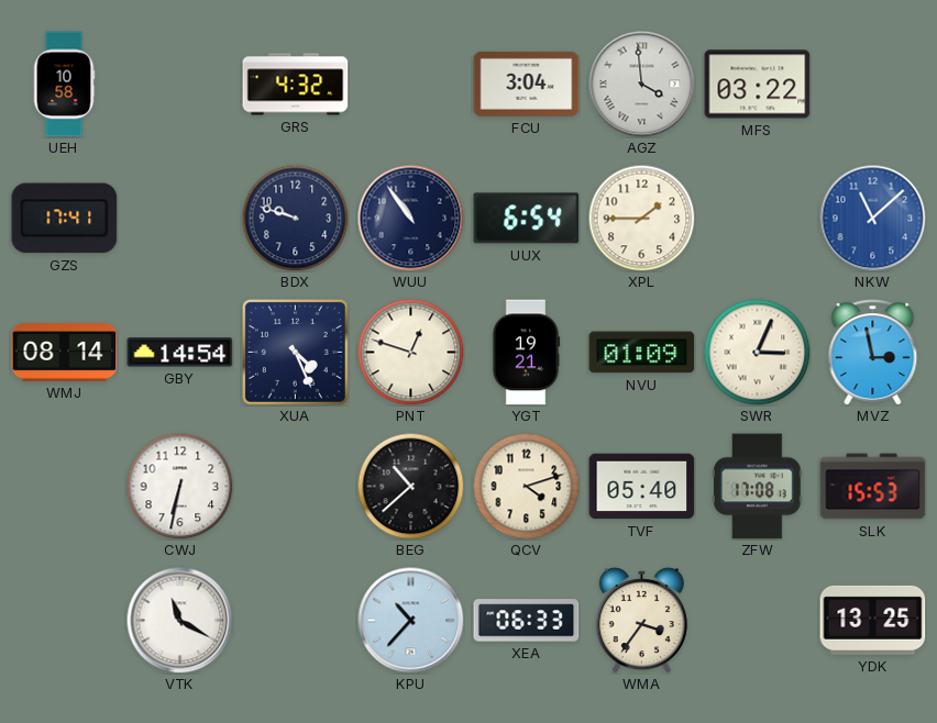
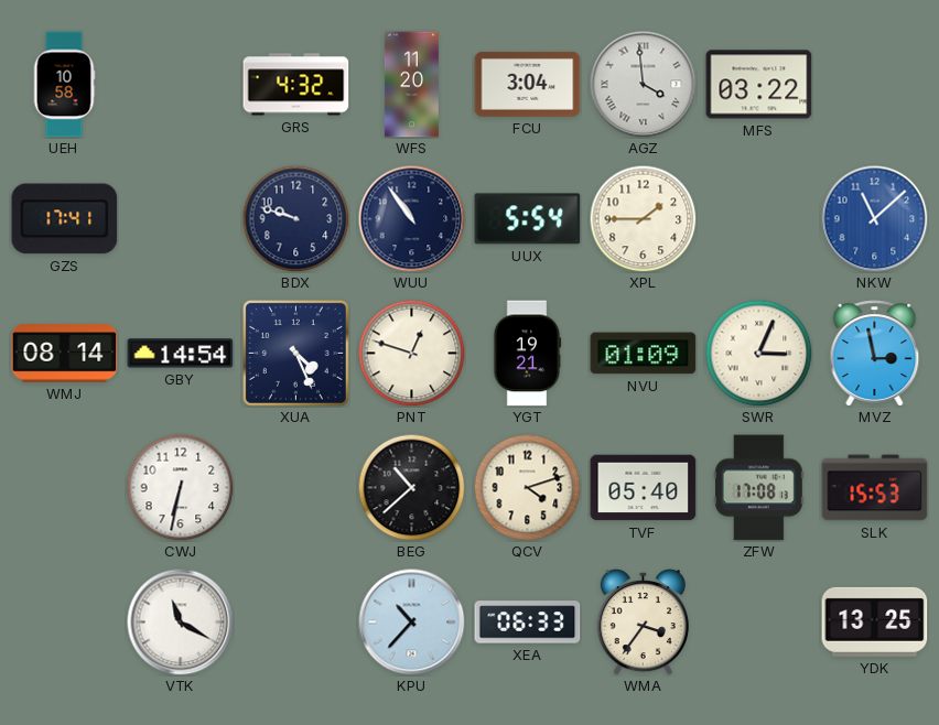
WFS: none -> 11:20 (411, 85)
UUX: 6:54 -> 5:54 (528, 219)
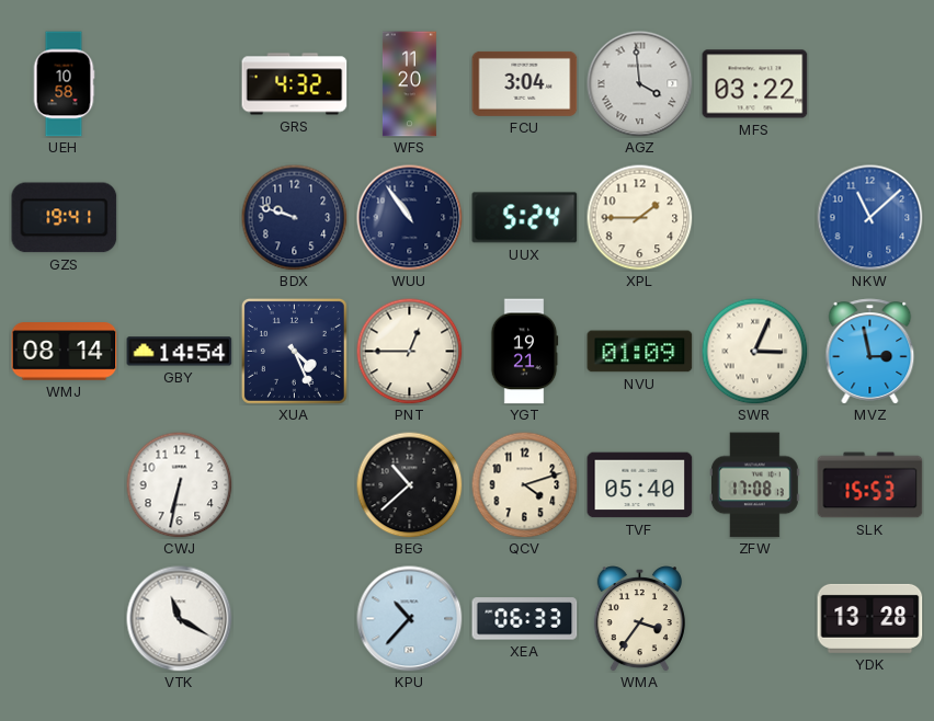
GZS: 17:41 -> 19:41 (65, 218)
UUX: 5:54 -> 5:24 (525, 218)
PNT: 12:48 -> 12:45 (409, 351)
YDK: 13:25 -> 13:28 (870, 618)
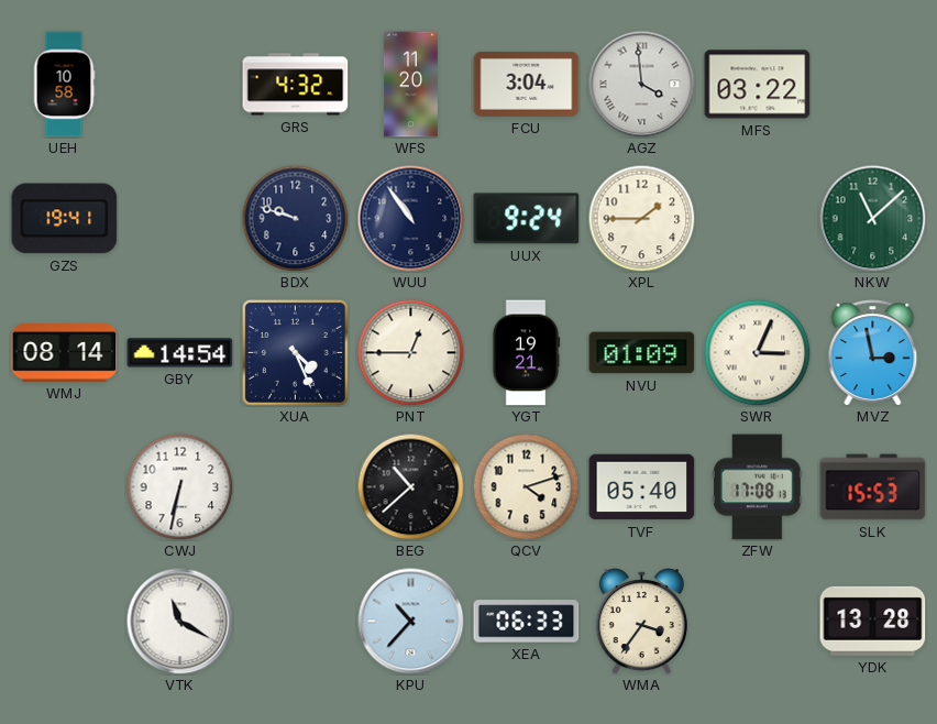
UUX: 5:24 -> 9:24 (527, 219)
NKW dial: blue -> green (873, 219)
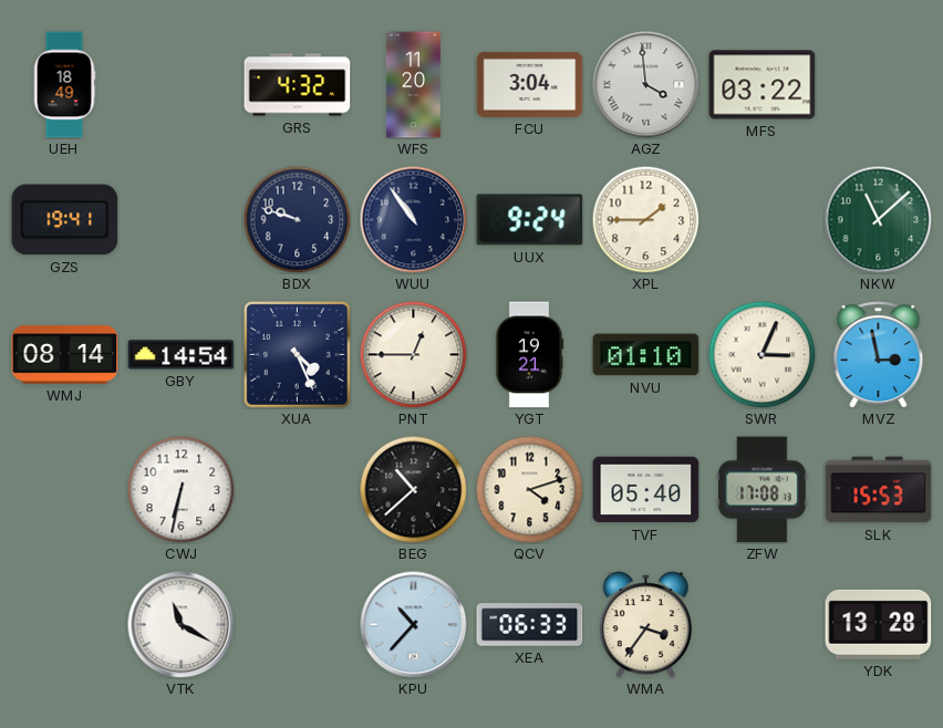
UEH: 10:58 -> 18:49 (64, 85)
NVU: 01:09 -> 01:10 (646, 355)
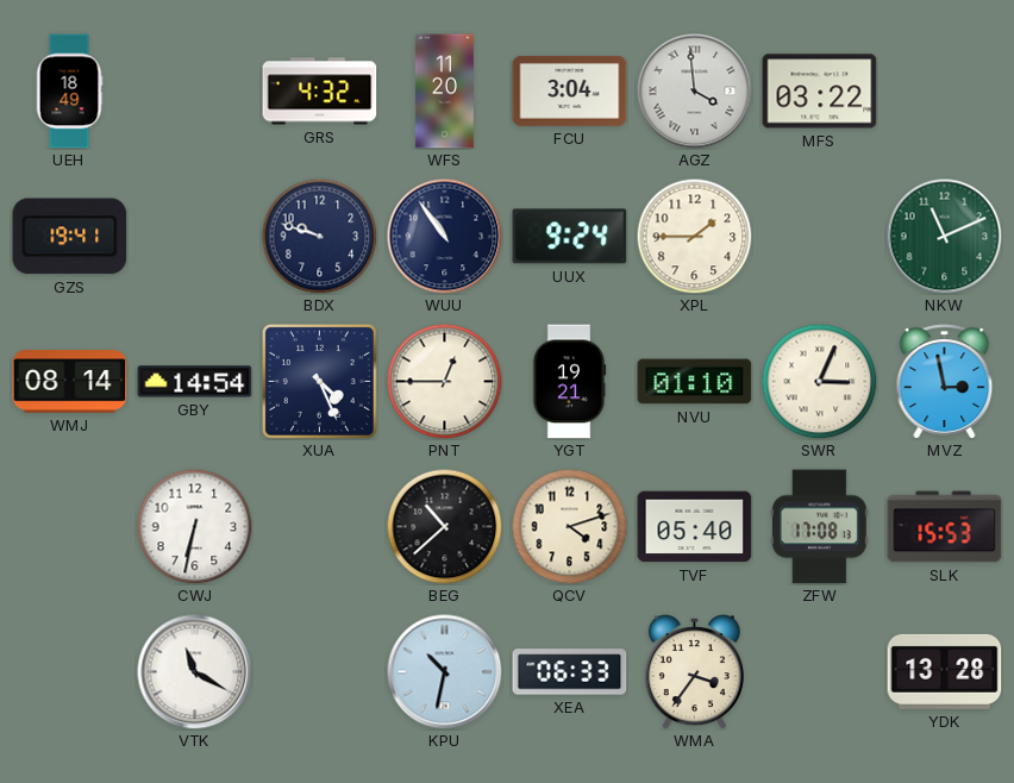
NKW: 11:08 -> 11:11 (945, 237)
KPU: 10:37 -> 10:32 (445, 672)
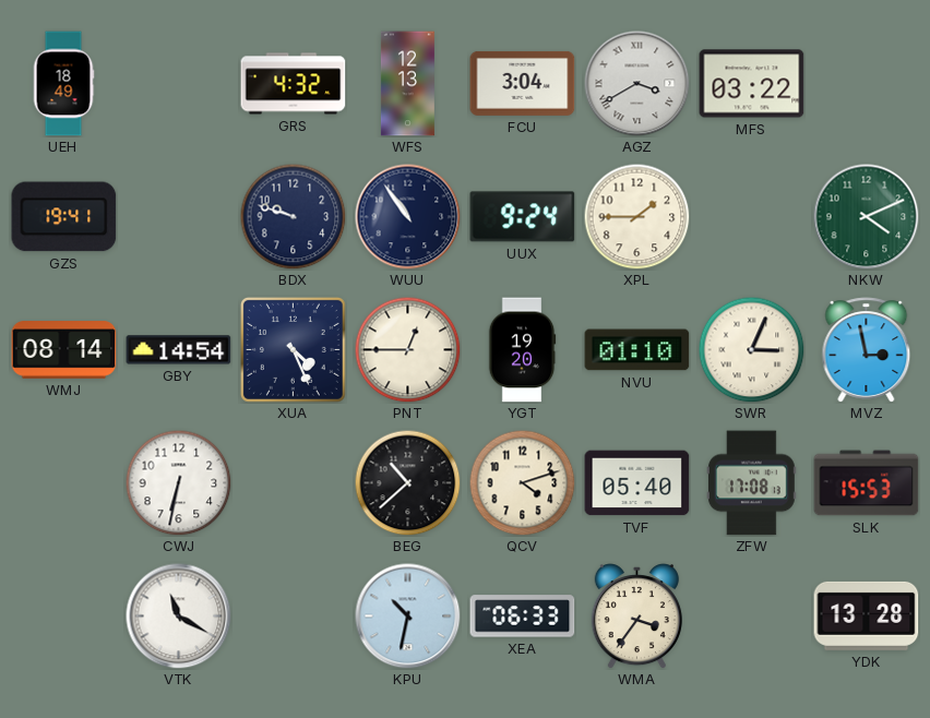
WFS: 11:20 -> 12:13 (407, 84)
AGZ: 3:59 -> 3:40 (637, 84)
NKW: 11:11 -> 4:11 (867, 217)
YGT: 19:21 -> 19:20 (522, 350)
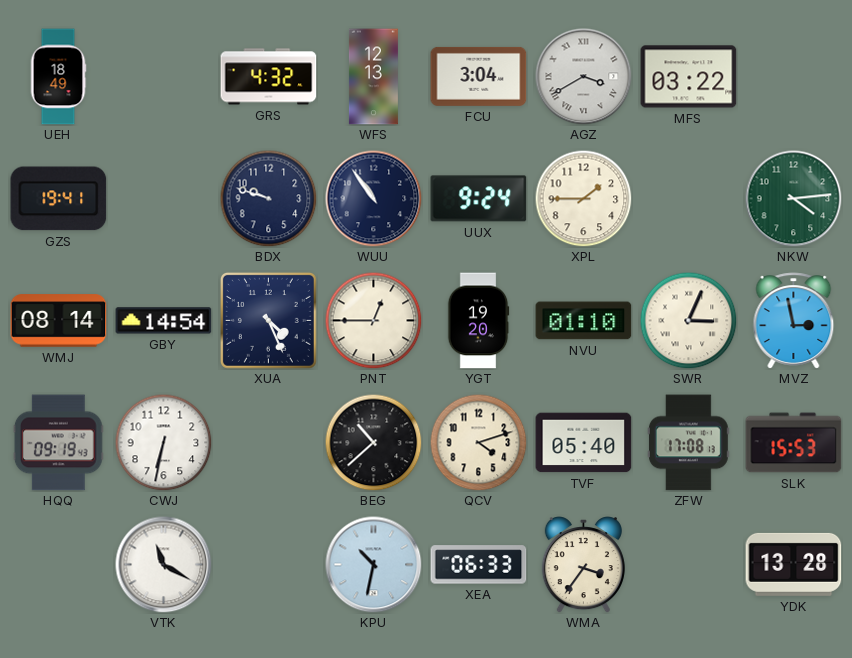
NKW: 4:11 -> 4:14 (794, 199)
HQQ: none -> 09:19 (58, 443)
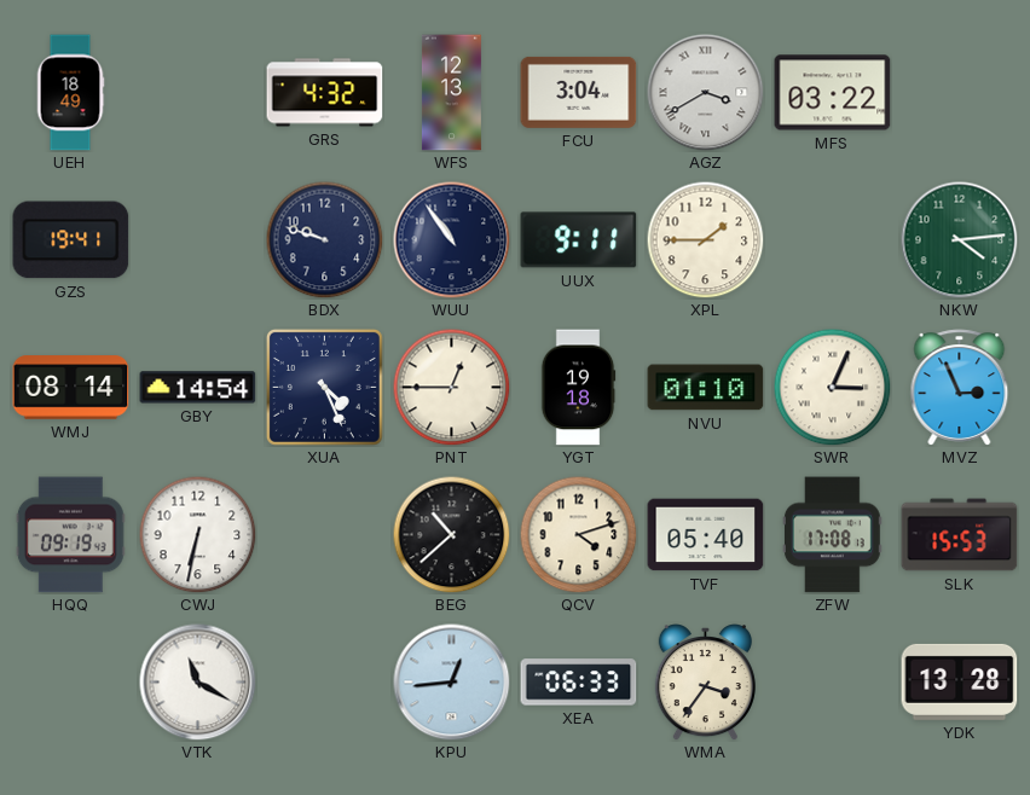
UUX: 9:24 -> 9:11 (579, 240)
YGT: 19:20 -> 19:18 (578, 388)
MVZ: 2:58 -> 2:56 (960, 388)
KPU: 10:32 -> 12:44 (452, 683)
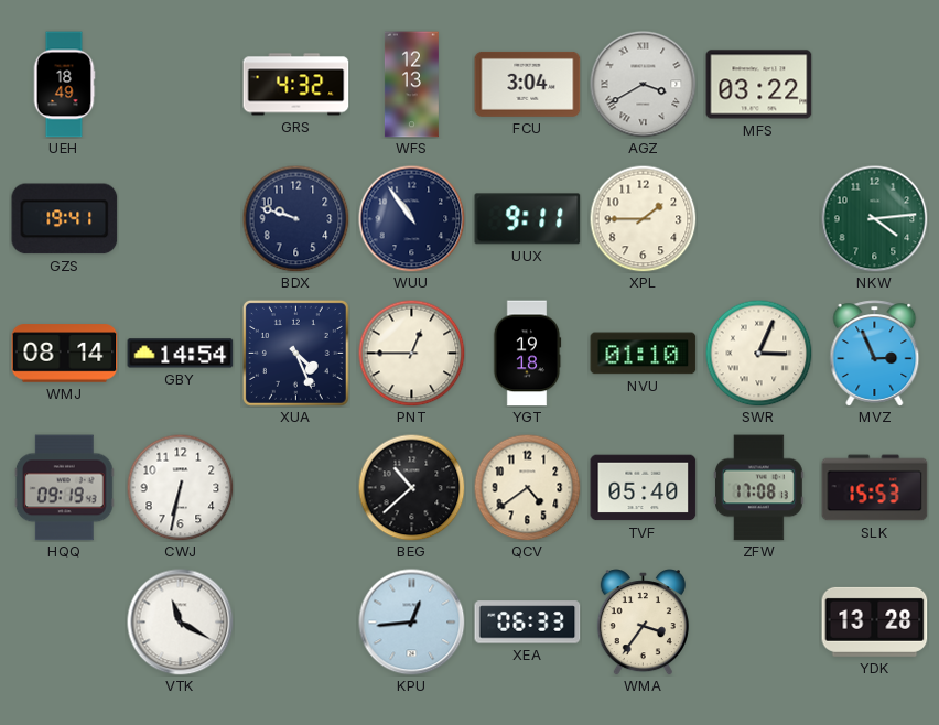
QCV: 4:12 -> 4:39 (527, 487)
